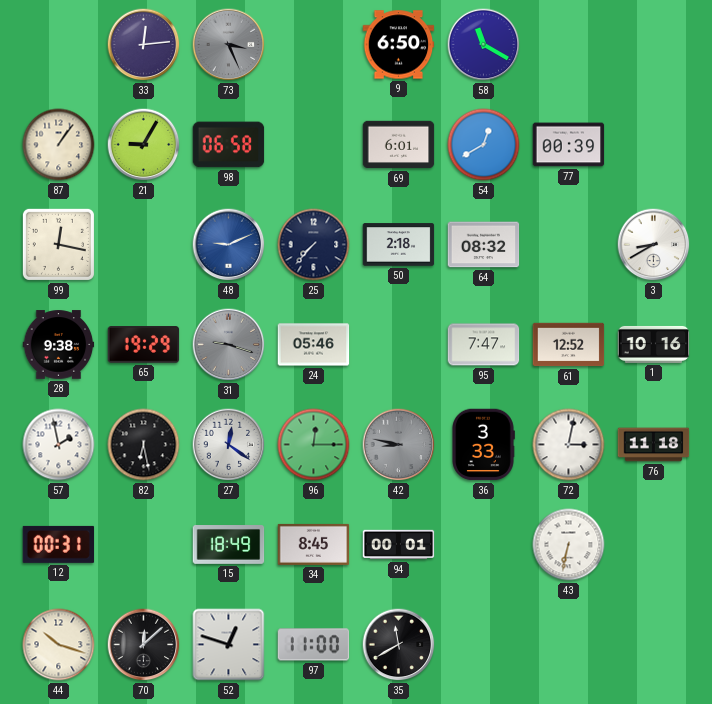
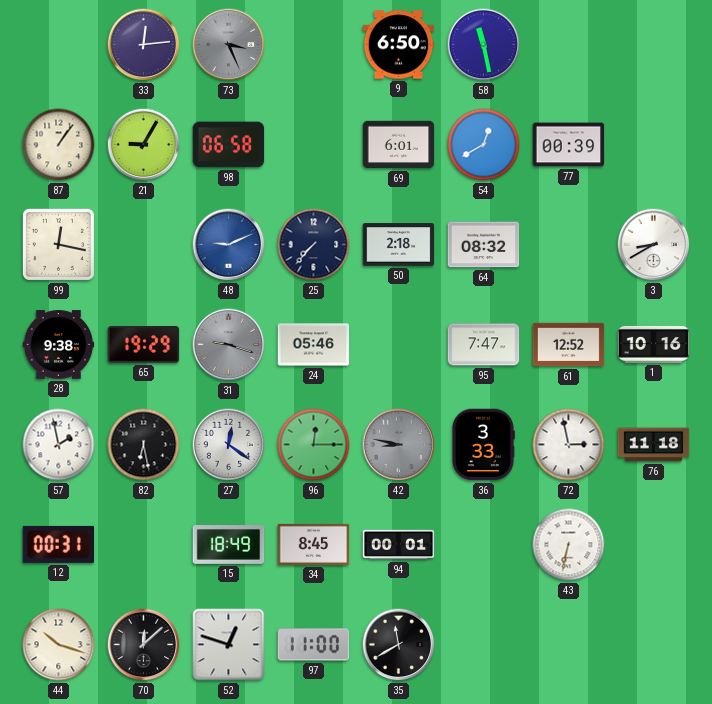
58: 11:20 -> 11:28 (484, 45)
72: 3:02 -> 2:58 (569, 445)
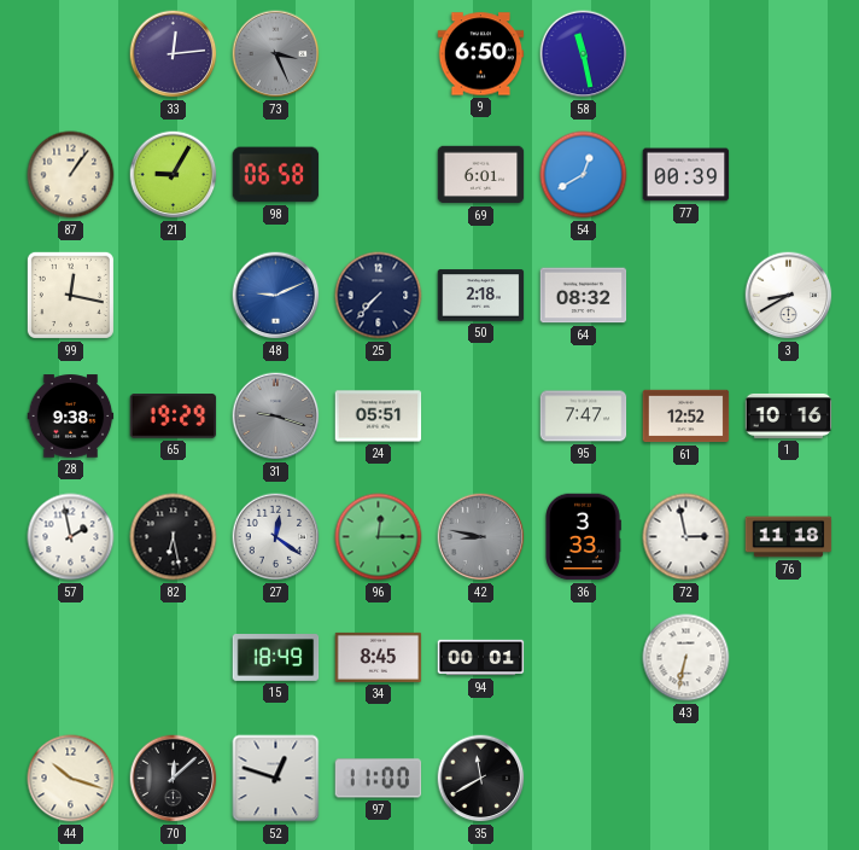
24: 05:46 -> 05:51 (379, 417)
12: 00:31 -> none (59, 544)
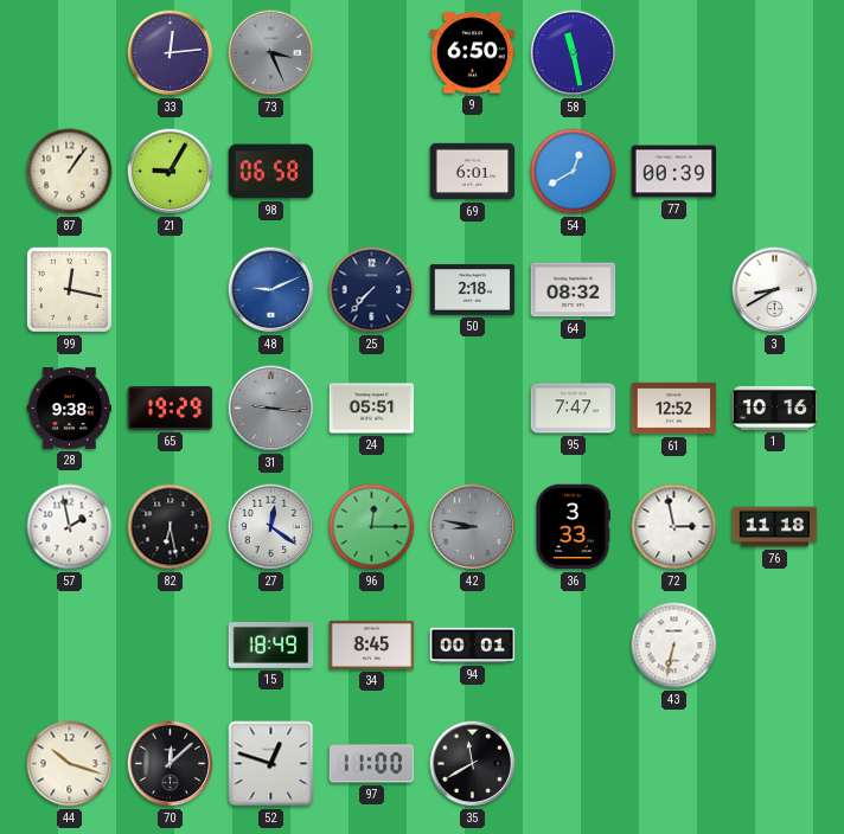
31: 9:18 -> 9:16 (271, 409)
